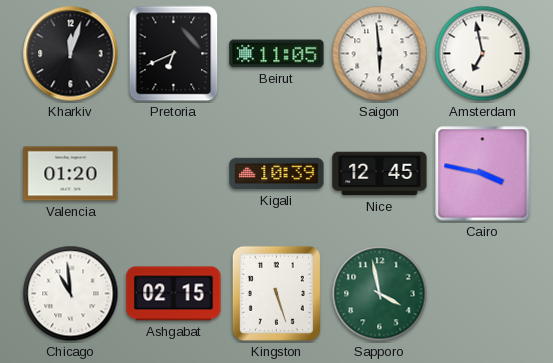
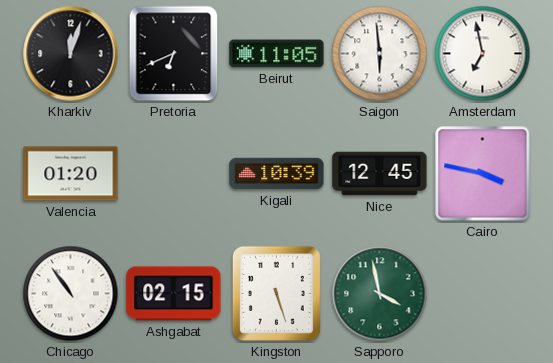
Chicago: 10:59 -> 10:54 (71, 294)
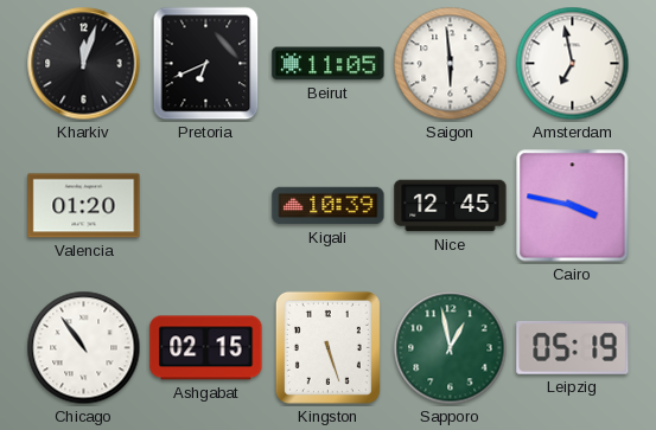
Sapporo: 3:58 -> 12:58 (451, 348)
Leipzig: none -> 05:19 (573, 347)
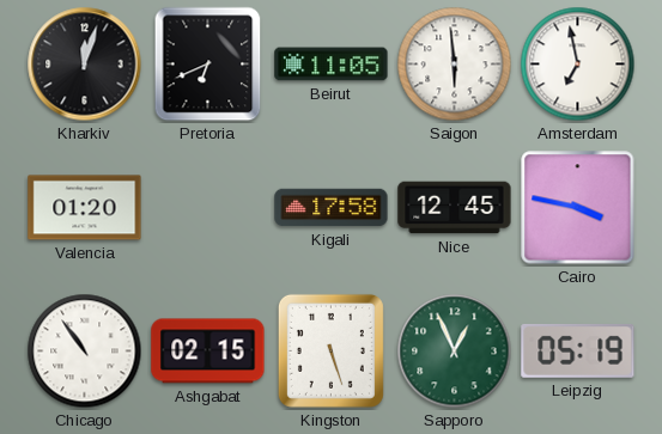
Kigali: 10:39 -> 17:58 (332, 208)
Sapporo: 12:58 -> 12:56 (455, 352)
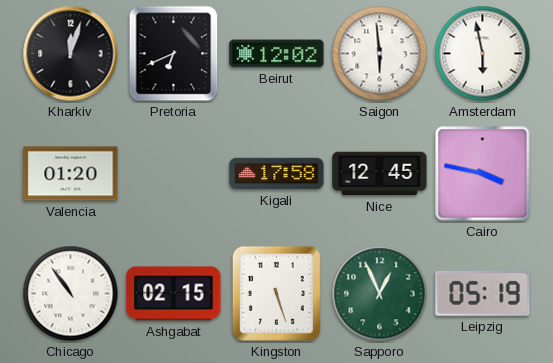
Beirut: 11:05 -> 12:02 (277, 54)
Amsterdam: 6:58 -> 5:58 (483, 54)
